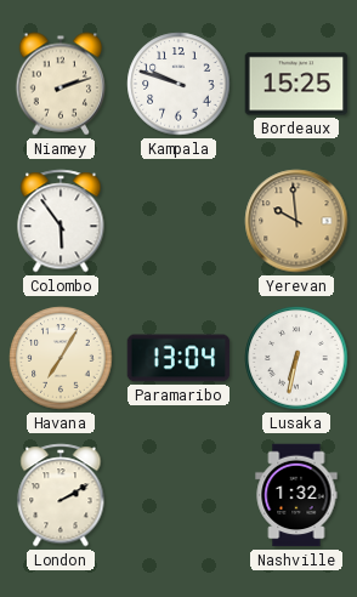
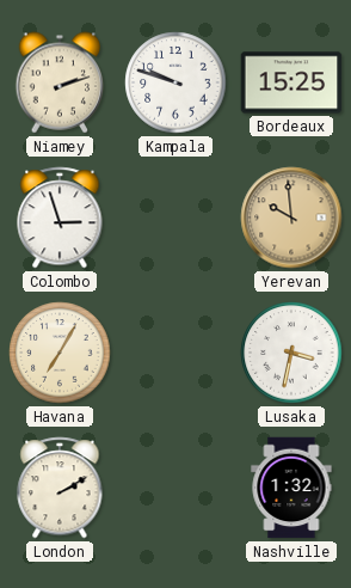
Colombo: 5:54 -> 2:57 (60, 218)
Paramaribo: 13:04 -> none (178, 358)
Lusaka: 6:32 -> 3:32 (291, 353)
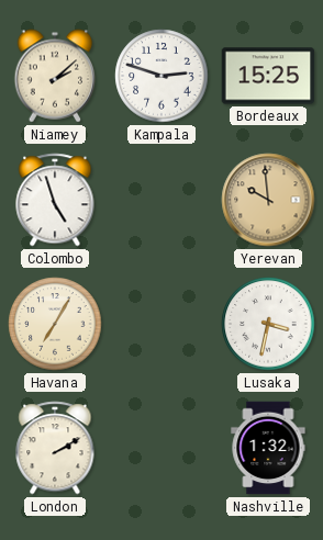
Niamey: 2:12 -> 2:08 (55, 76)
Kampala: 9:48 -> 2:48 (161, 76)
Colombo: 2:57 -> 4:57 (55, 200)
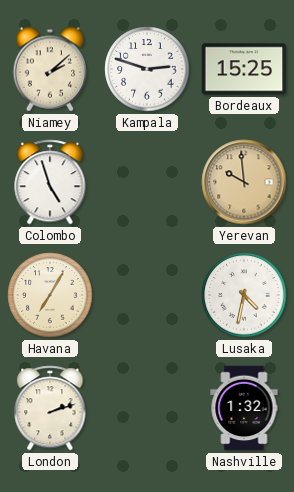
Lusaka: 3:32 -> 4:32 (244, 295)
London: 2:10 -> 2:12 (50, 408)
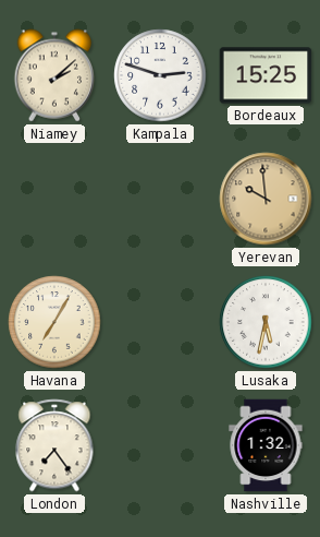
Colombo: 4:57 -> none (50, 182)
Lusaka: 4:32 -> 5:32 (266, 322)
London: 2:12 -> 7:24 (54, 445)
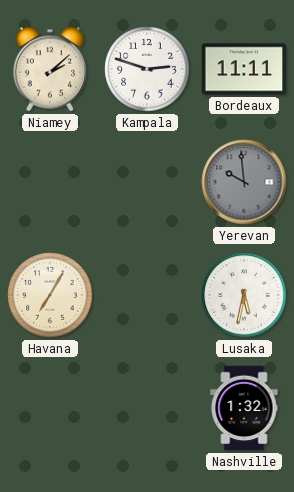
Bordeaux: 15:25 -> 11:11 (244, 69)
Yerevan dial: champagne -> grey (244, 182)
London: 7:24 -> none (54, 445)
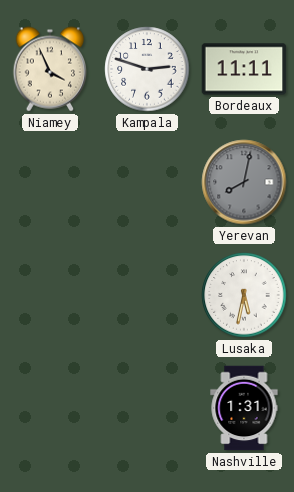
Niamey: 2:08 -> 3:56 (50, 69)
Yerevan: 9:59 -> 8:02 (244, 182)
Havana: 7:05 -> none (50, 295)
Nashville: 1:32 -> 1:31 (244, 408)
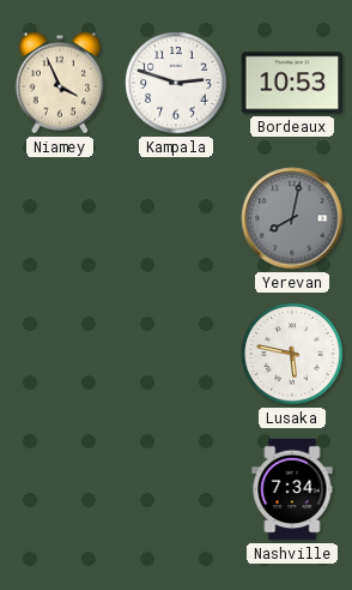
Bordeaux: 11:11 -> 10:53 (292, 83)
Lusaka: 5:32 -> 5:47 (292, 354)
Nashville: 1:31 -> 7:34 (292, 489)
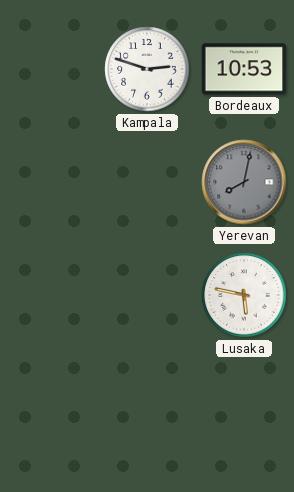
Niamey: 3:56 -> none (60, 83)
Nashville: 7:34 -> none (292, 489)
